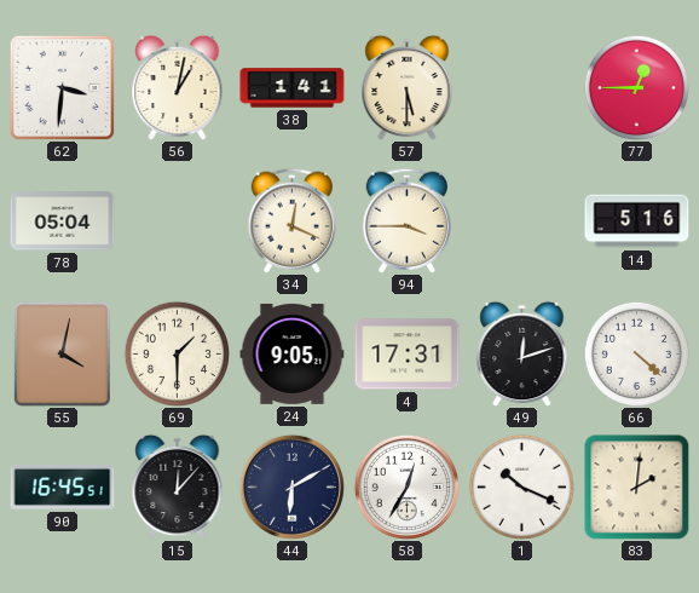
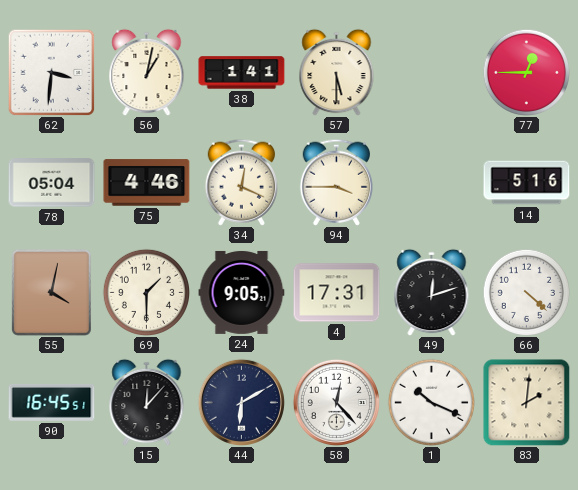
75: none -> 4:46 (147, 183)
58: 12:35 -> 12:23 (336, 402)
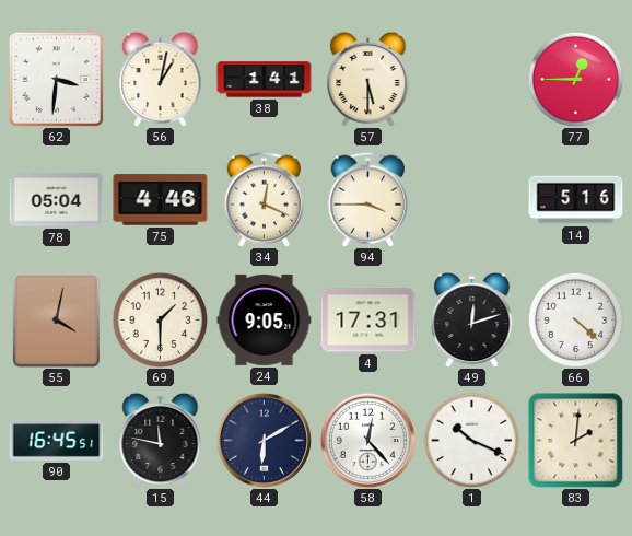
15: 12:07 -> 11:47 (161, 440)
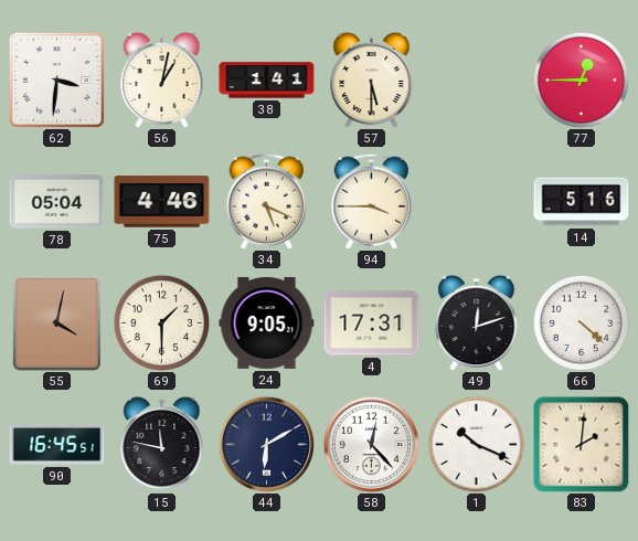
34: 12:19 -> 5:19 (266, 201)
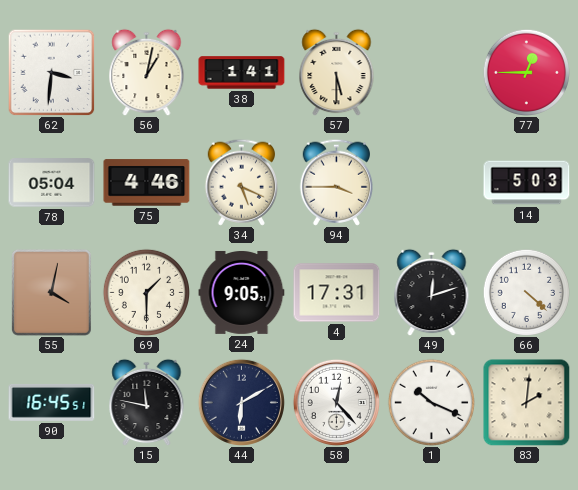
14: 5:16 -> 5:03 (527, 183)
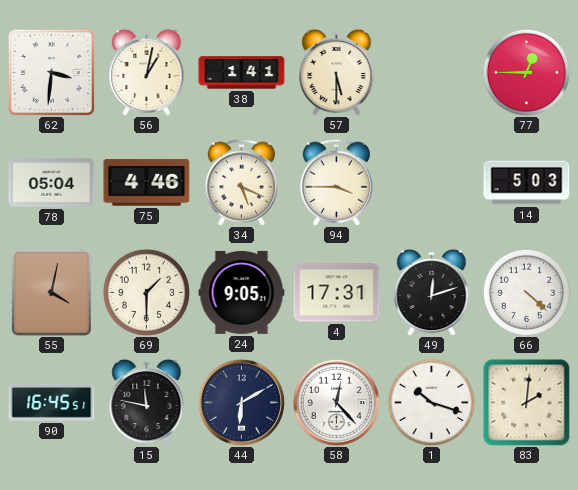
1: 10:19 -> 10:18 (431, 402)
